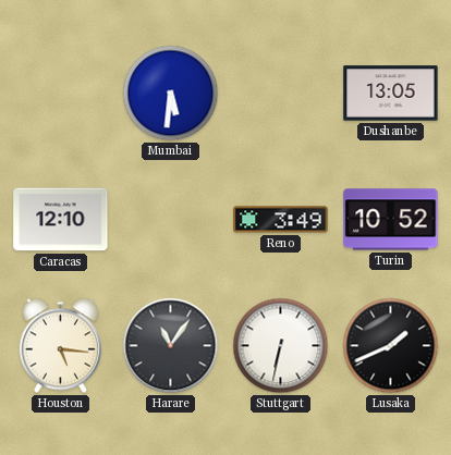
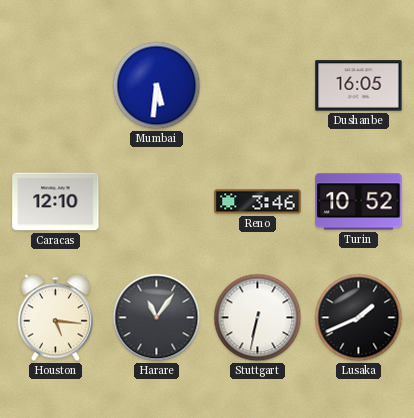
Dushanbe: 13:05 -> 16:05 (359, 86)
Reno: 3:49 -> 3:46 (258, 202)
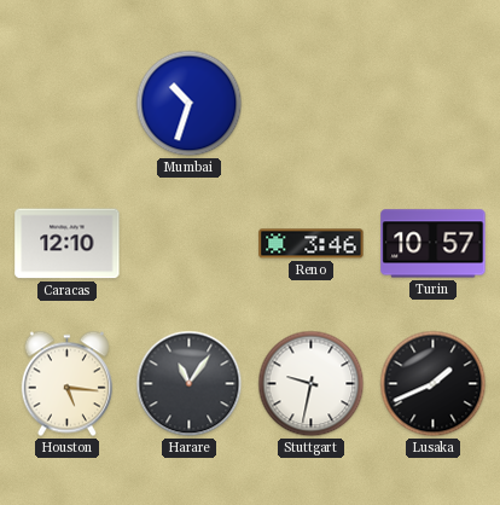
Mumbai: 5:31 -> 10:33 (190, 104)
Dushanbe: 16:05 -> none (359, 86)
Turin: 10:52 -> 10:57 (434, 244)
Stuttgart: 6:32 -> 9:32 (312, 384)
